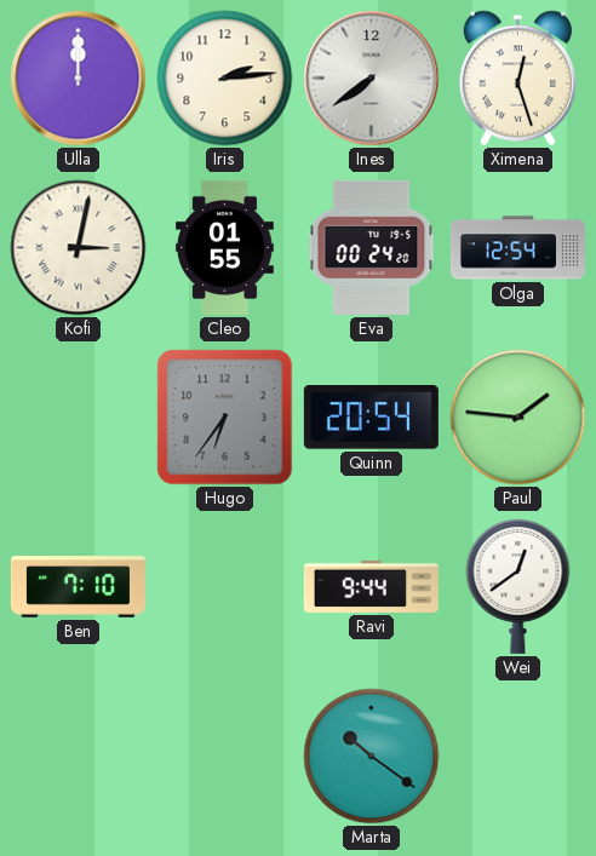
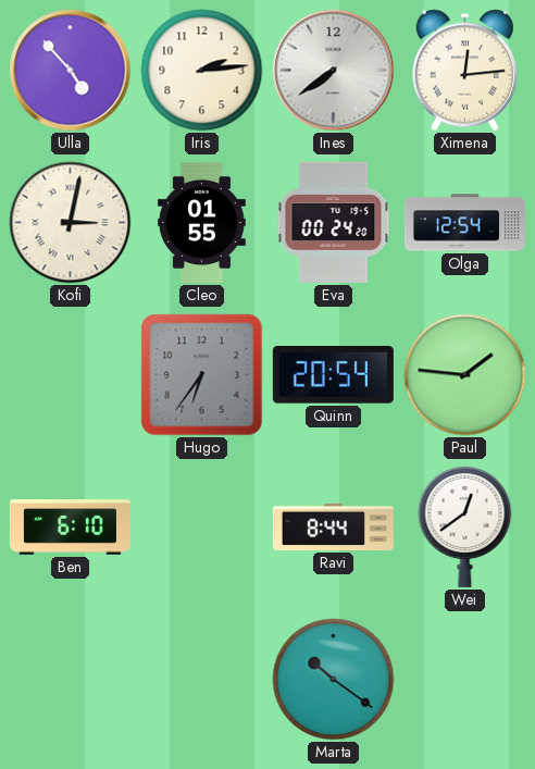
Ulla: 12:00 -> 4:53 (71, 71)
Ximena: 12:27 -> 12:14 (464, 71)
Ben: 7:10 -> 6:10 (70, 528)
Ravi: 9:44 -> 8:44 (333, 526)
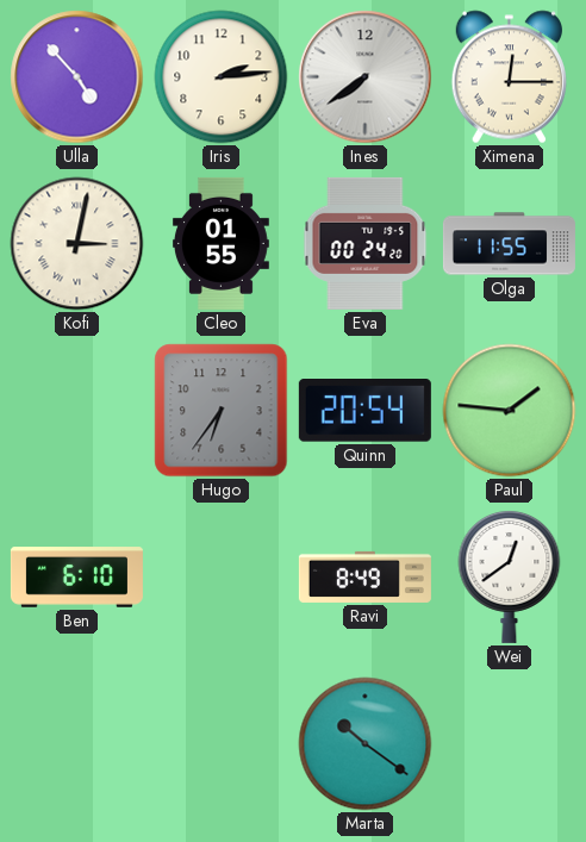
Ximena: 12:14 -> 12:15 (509, 77)
Olga: 12:54 -> 11:55 (509, 244)
Ravi: 8:44 -> 8:49 (364, 576)
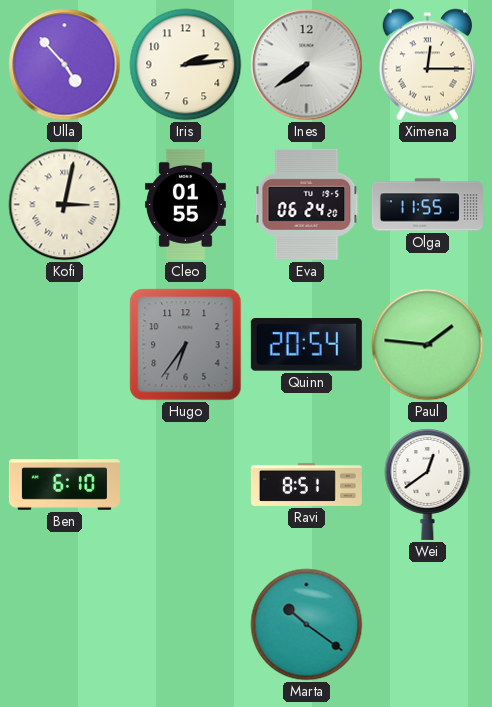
Eva: 00:24 -> 06:24 (307, 204)
Ravi: 8:49 -> 8:51 (306, 484)
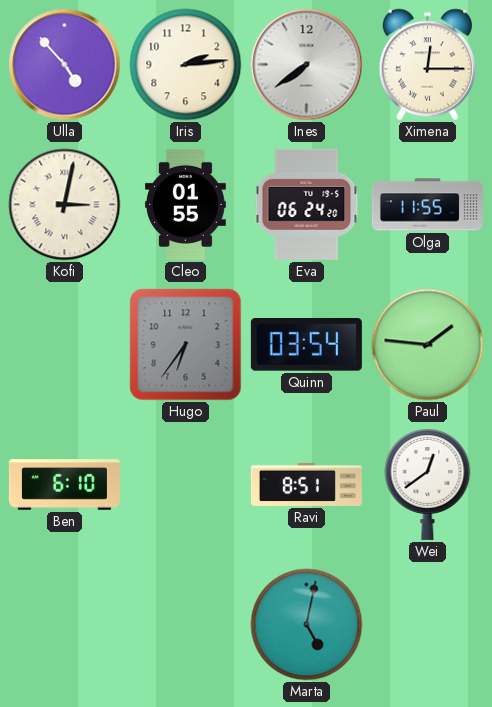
Quinn: 20:54 -> 03:54 (306, 345)
Marta: 10:21 -> 5:02 (307, 625)
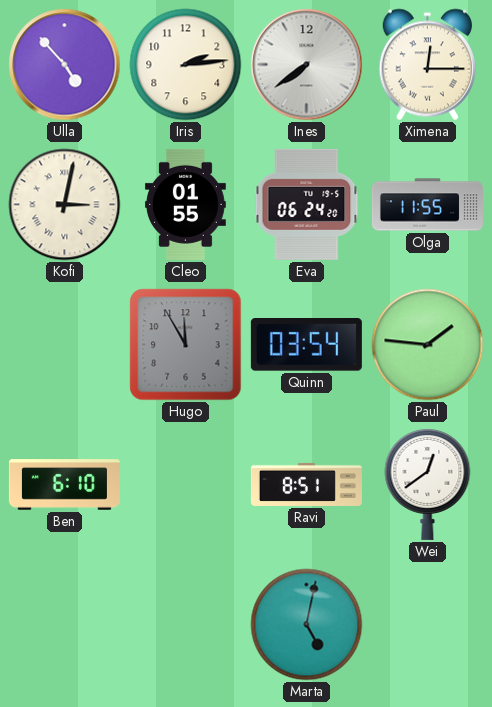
Hugo: 6:36 -> 11:55 (186, 345)
